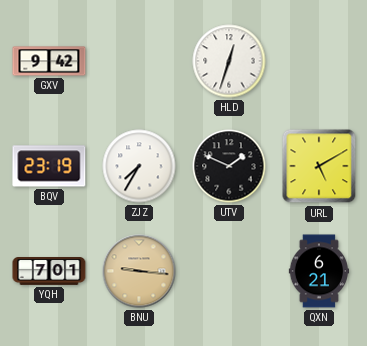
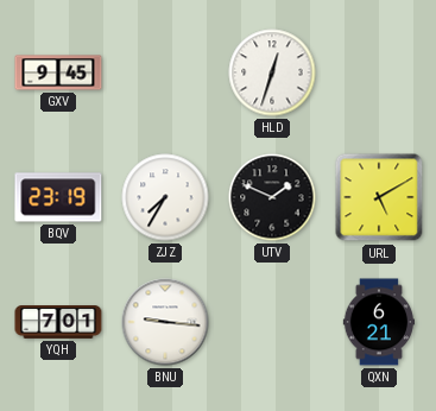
GXV: 9:42 -> 9:45 (58, 72)
BNU dial: champagne -> white (165, 322)
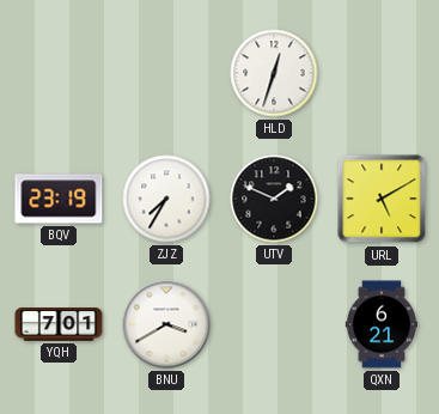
GXV: 9:45 -> none (58, 72)
BNU: 9:16 -> 3:40 (166, 324)
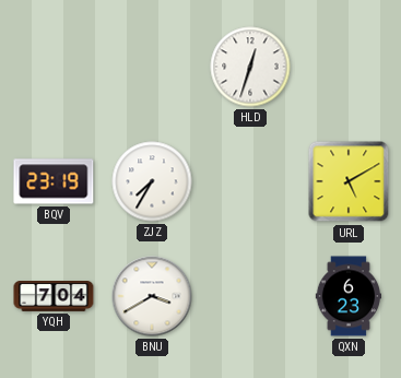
UTV: 1:49 -> none (274, 199)
YQH: 7:01 -> 7:04 (54, 297)
QXN: 6:21 -> 6:23 (347, 296)
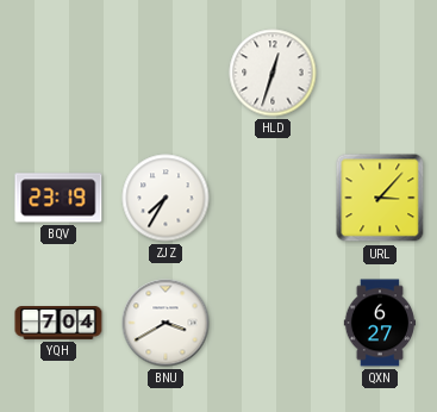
URL: 5:10 -> 3:07 (380, 198)
QXN: 6:23 -> 6:27 (379, 323)
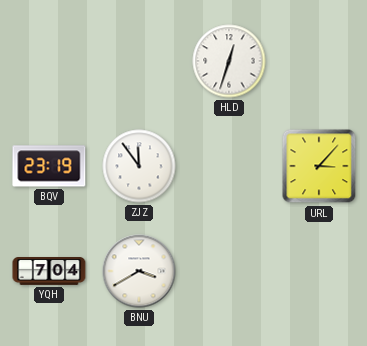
ZJZ: 7:35 -> 11:54 (139, 166)
QXN: 6:27 -> none (379, 323)
